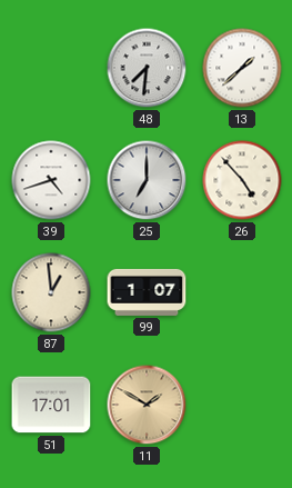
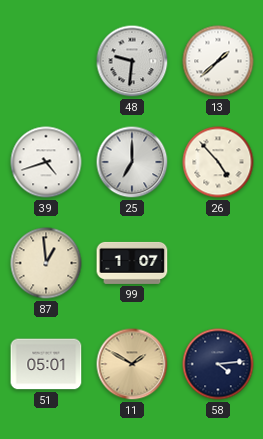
48: 7:31 -> 9:31 (132, 61)
51: 17:01 -> 05:01 (46, 364)
58: none -> 4:14 (218, 364)
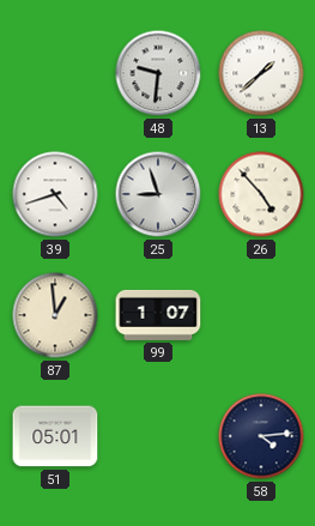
25: 7:00 -> 8:57 (158, 194)
11: 1:50 -> none (132, 364)
